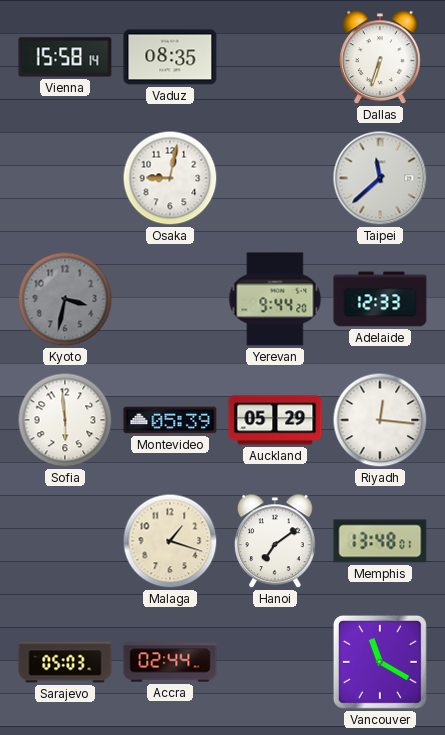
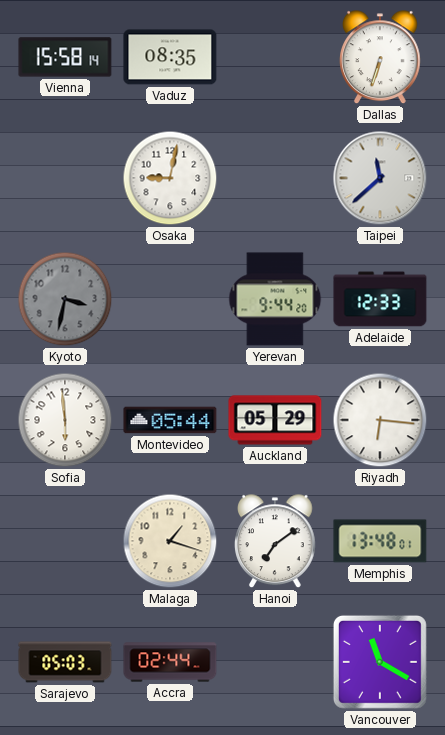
Montevideo: 05:39 -> 05:44 (170, 420)
Riyadh: 12:16 -> 6:16 (380, 420)
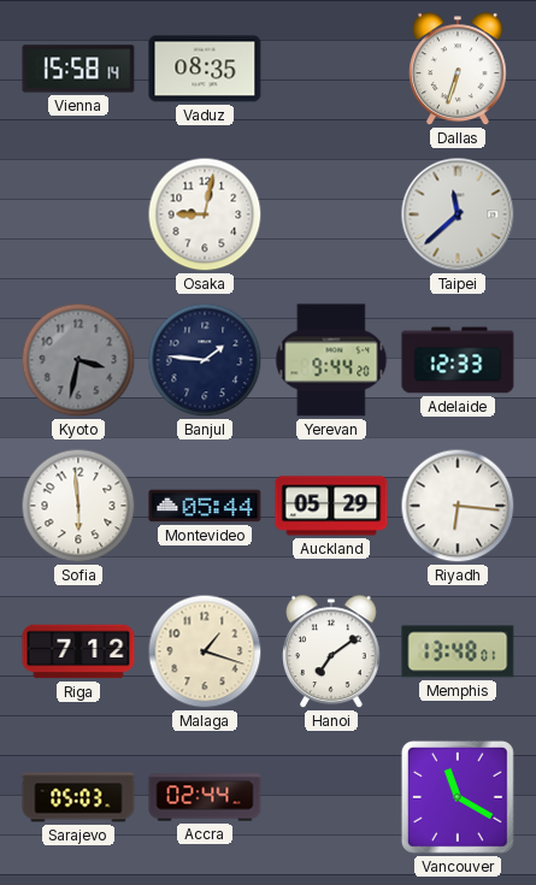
Banjul: none -> 1:46 (205, 360)
Riga: none -> 7:12 (78, 651)
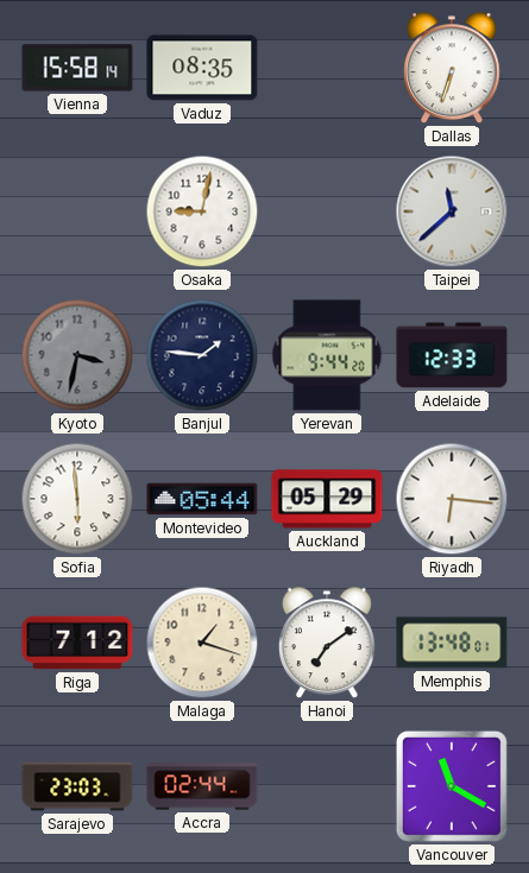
Sarajevo: 05:03 -> 23:03 (77, 786)
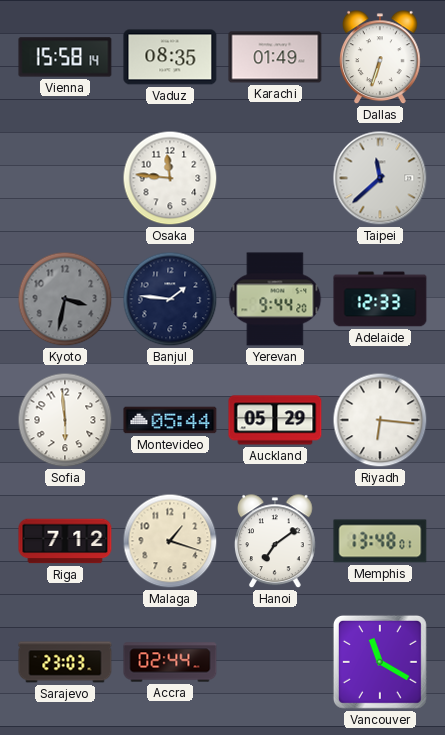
Karachi: none -> 01:49 (275, 57)
Osaka: 9:02 -> 11:46 (170, 178)
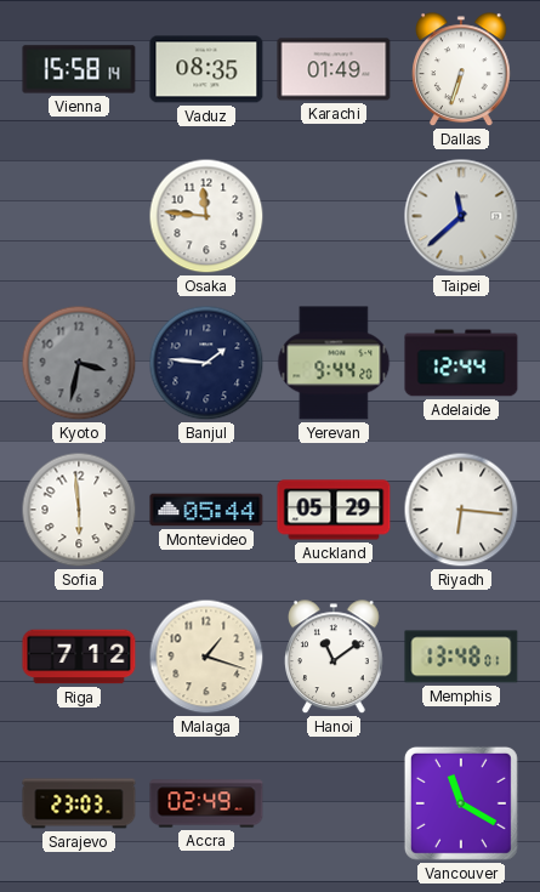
Adelaide: 12:33 -> 12:44 (461, 363)
Hanoi: 7:09 -> 11:09 (335, 658)
Accra: 02:44 -> 02:49 (206, 803)
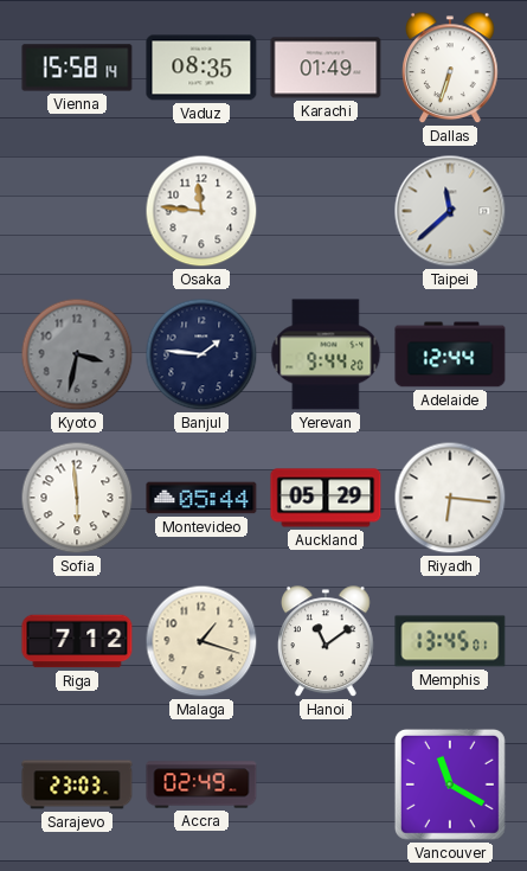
Memphis: 13:48 -> 13:45 (450, 641)
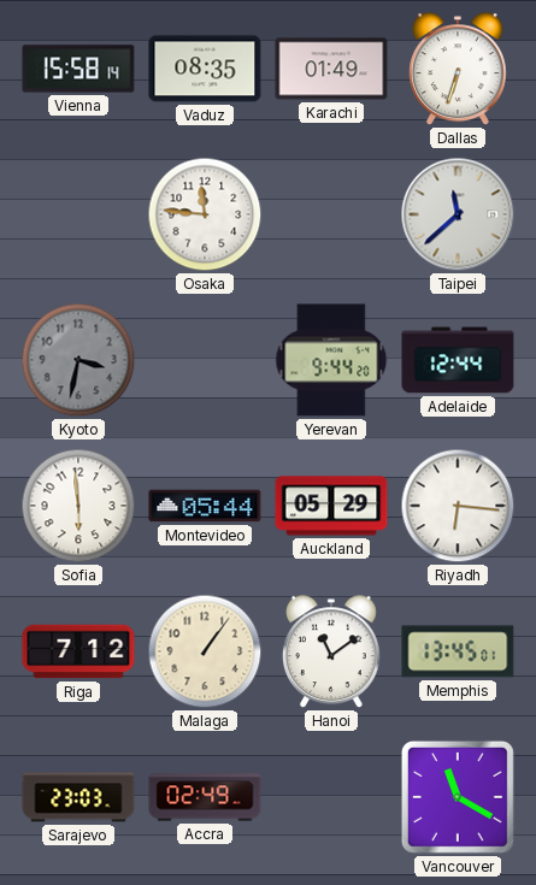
Banjul: 1:46 -> none (201, 354)
Malaga: 1:18 -> 1:06 (205, 651)
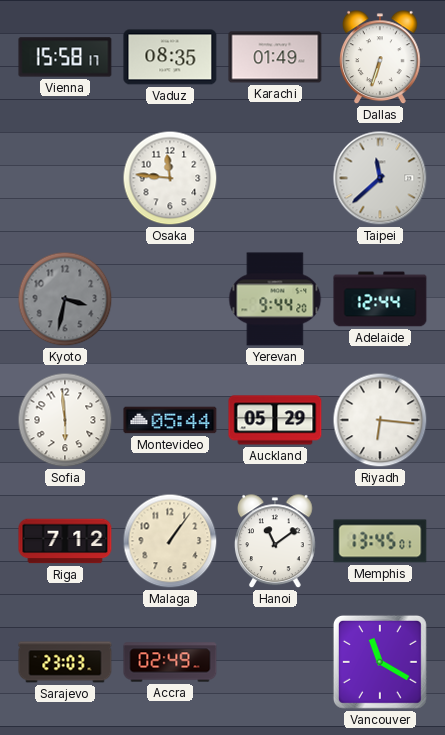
Vienna: 15:58:14 -> 15:58:17 (65, 57)
